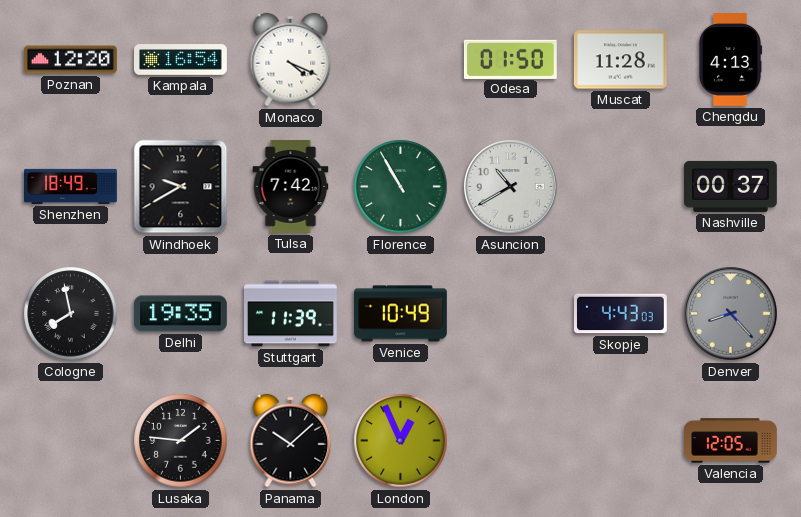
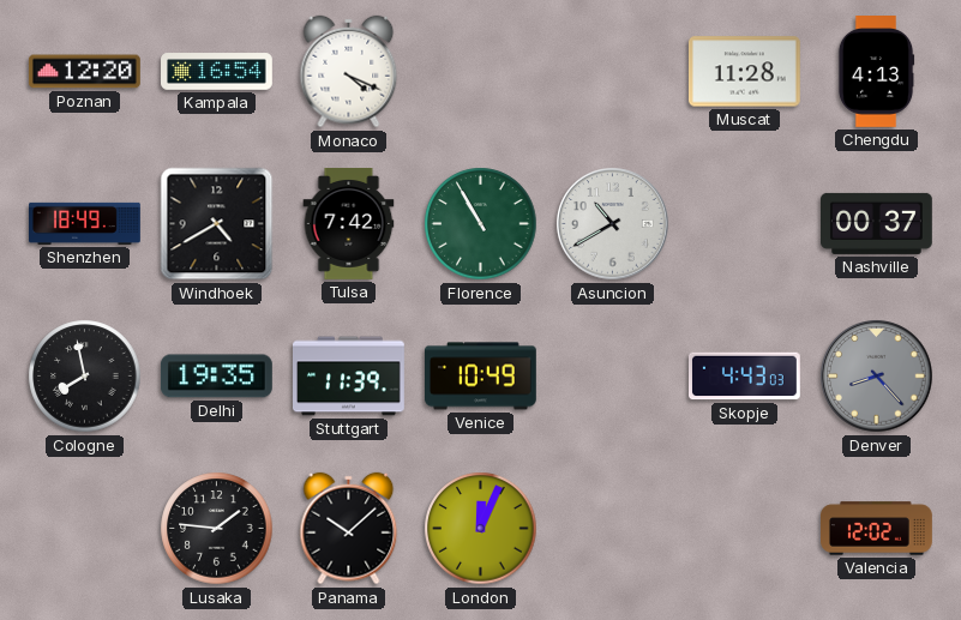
Odesa: 01:50 -> none (510, 59)
Windhoek: 9:40 -> 4:40 (217, 224)
London: 12:56 -> 12:04 (481, 529)
Valencia: 12:05 -> 12:02 (877, 529)
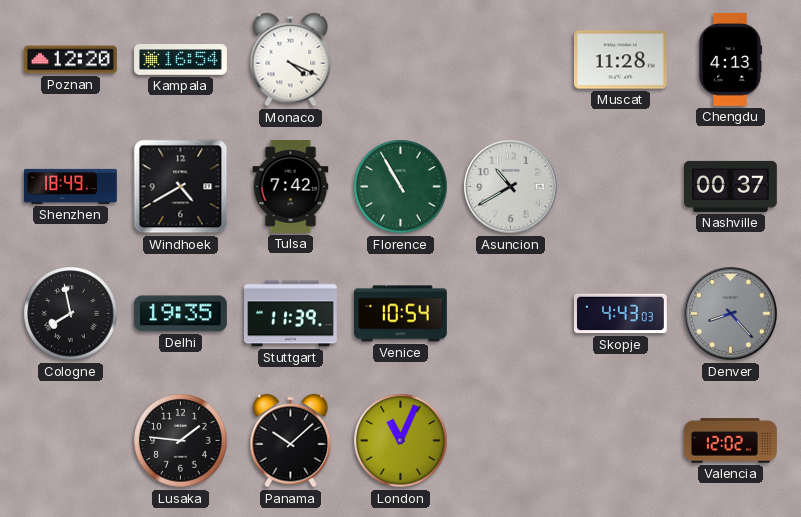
Venice: 10:49 -> 10:54 (401, 314)
London: 12:04 -> 11:04 (401, 441)
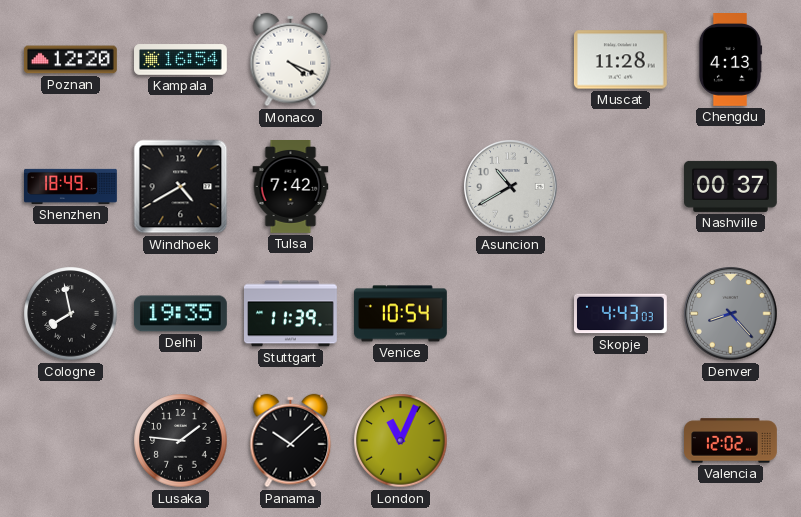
Florence: 10:55 -> none (401, 187)
